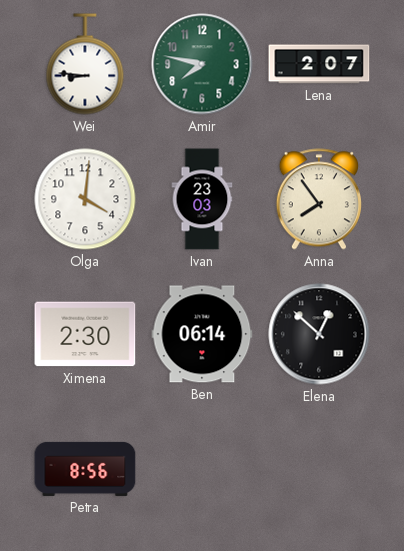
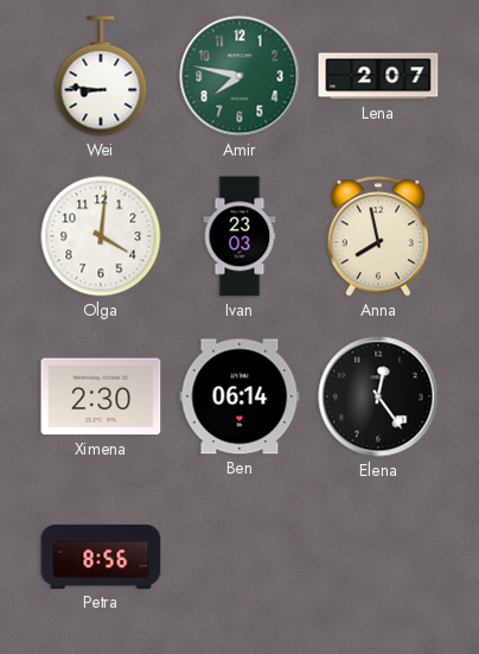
Anna: 7:54 -> 7:58 (378, 236)
Elena: 12:52 -> 12:24 (378, 396)
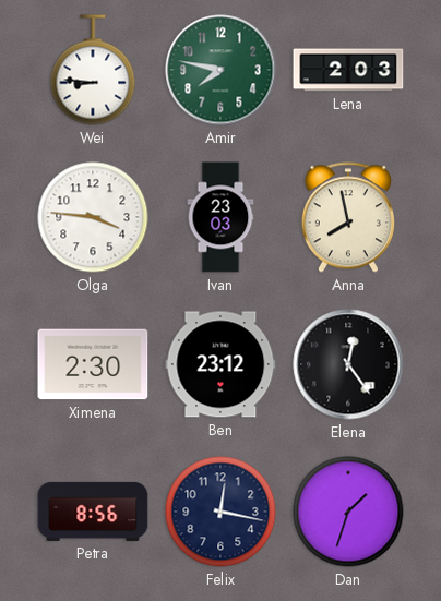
Lena: 2:07 -> 2:03 (348, 70)
Olga: 4:01 -> 3:46 (93, 217)
Ben: 06:14 -> 23:12 (221, 364)
Felix: none -> 12:17 (221, 512)
Dan: none -> 1:33 (348, 512)
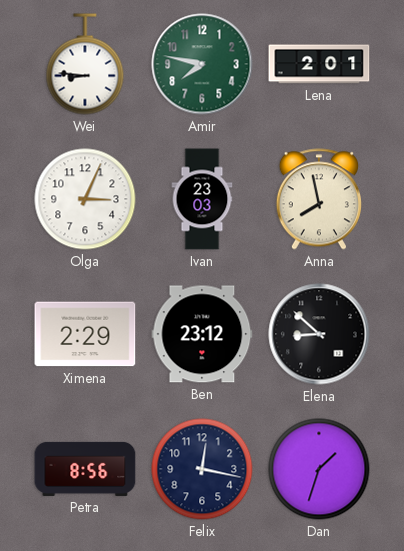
Lena: 2:03 -> 2:01 (319, 64)
Olga: 3:46 -> 3:04 (85, 199)
Ximena: 2:30 -> 2:29 (85, 334)
Elena: 12:24 -> 8:52 (319, 334)
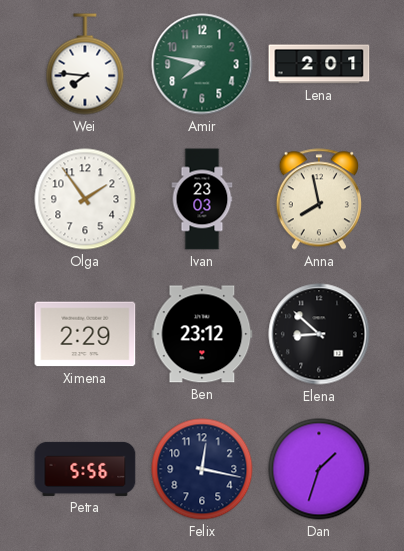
Wei: 8:46 -> 7:46 (85, 64)
Olga: 3:04 -> 1:54 (85, 199)
Petra: 8:56 -> 5:56 (85, 469)
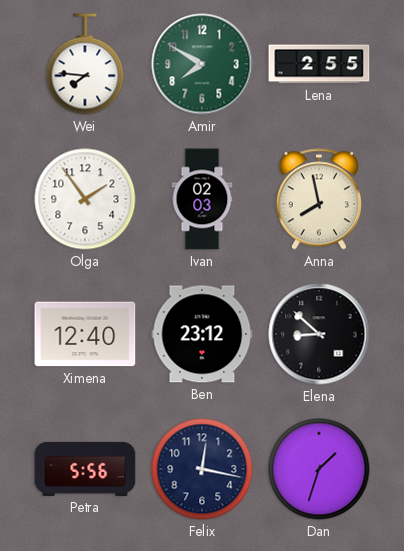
Amir: 7:47 -> 7:50 (202, 64)
Lena: 2:01 -> 2:55 (319, 64)
Ivan: 23:03 -> 02:03 (202, 199)
Ximena: 2:29 -> 12:40 (85, 334)
